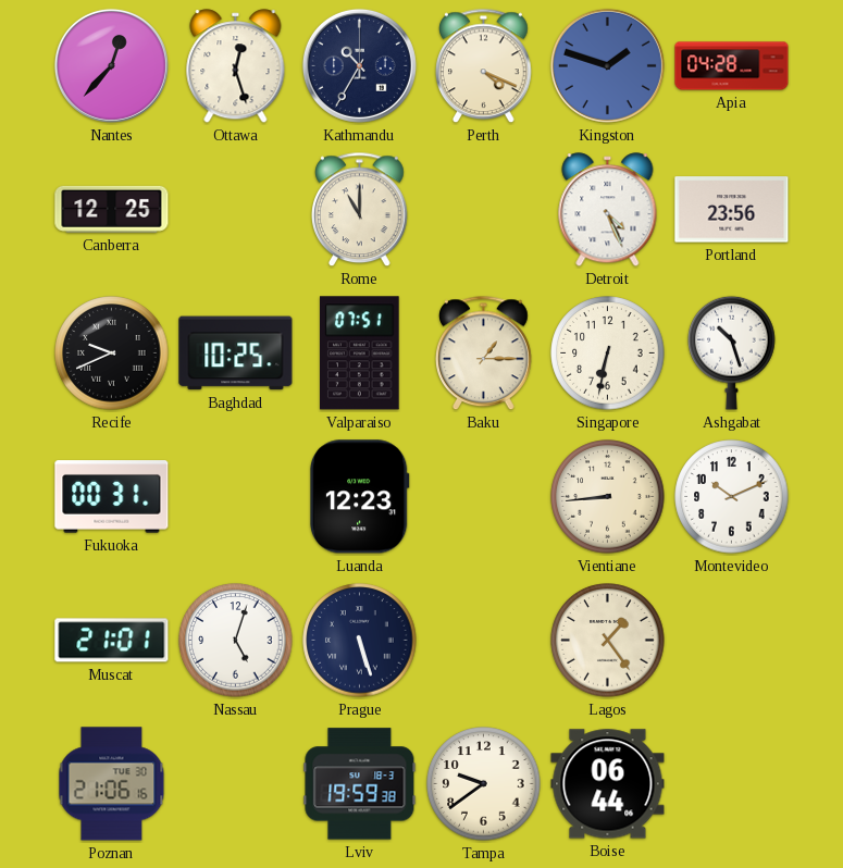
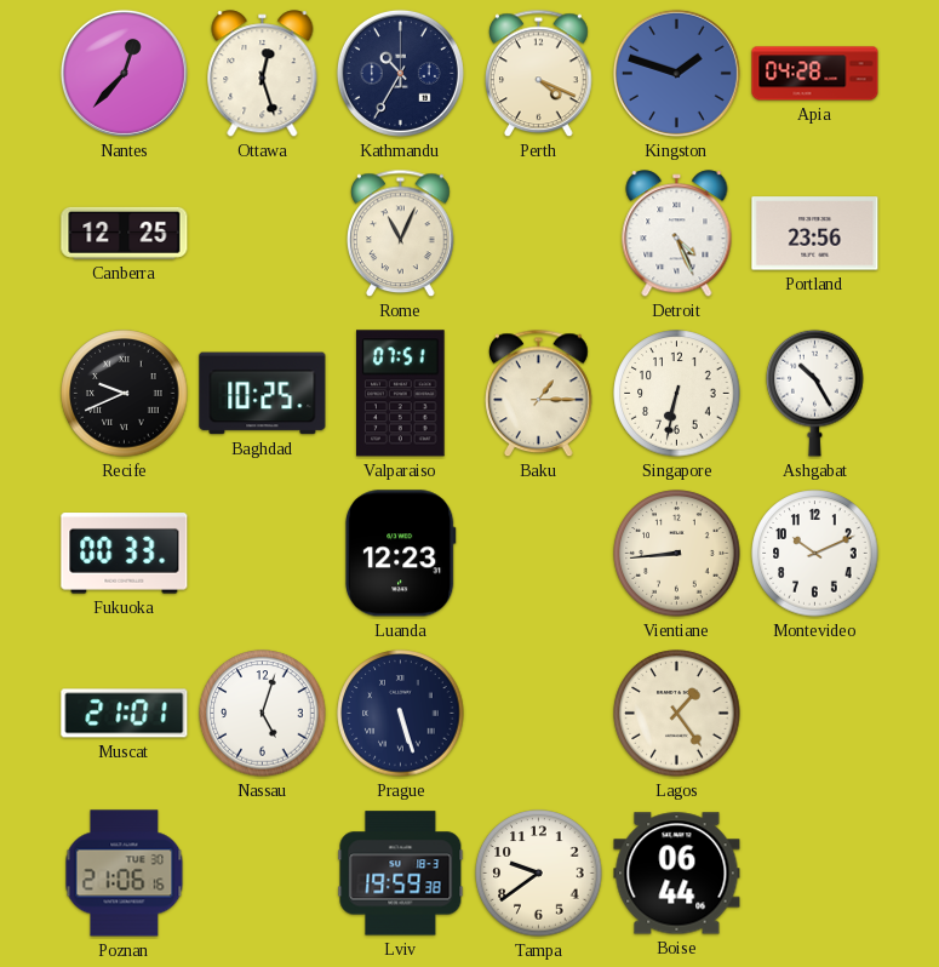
Rome: 11:00 -> 11:04 (401, 234)
Ashgabat: 10:27 -> 10:25 (815, 393)
Fukuoka: 00:31 -> 00:33 (125, 554)
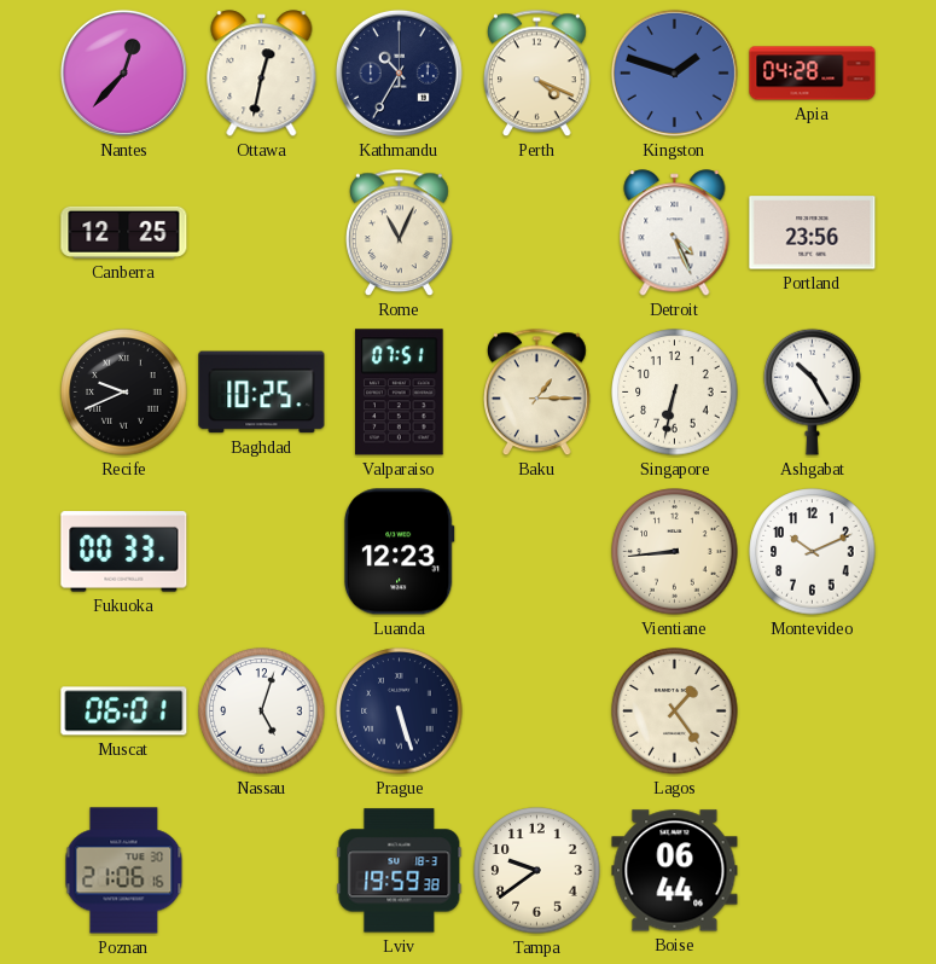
Ottawa: 12:27 -> 12:32 (262, 74)
Muscat: 21:01 -> 06:01 (124, 712)
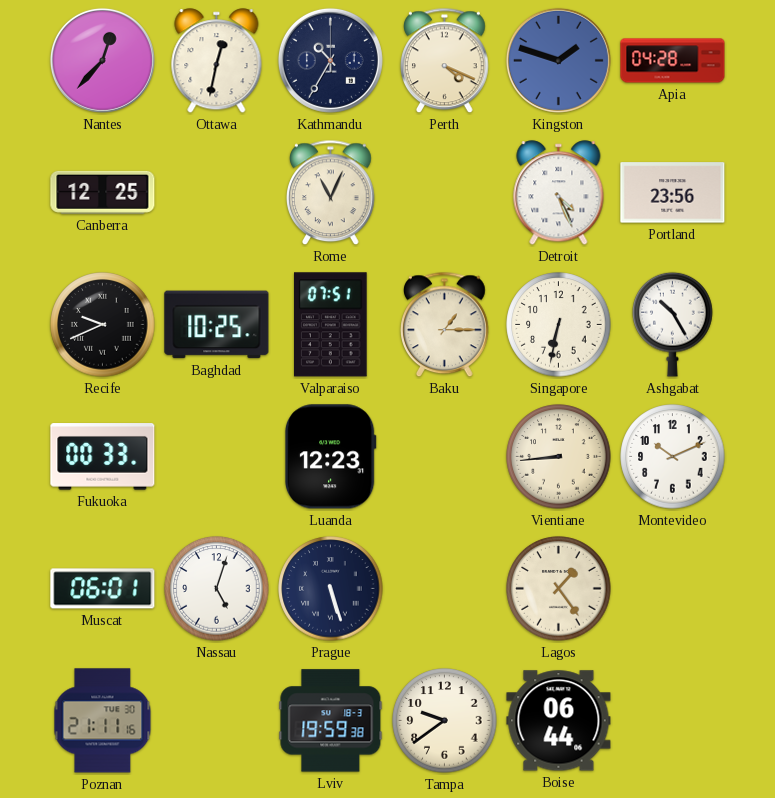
Poznan: 21:06 -> 21:11 (103, 721)
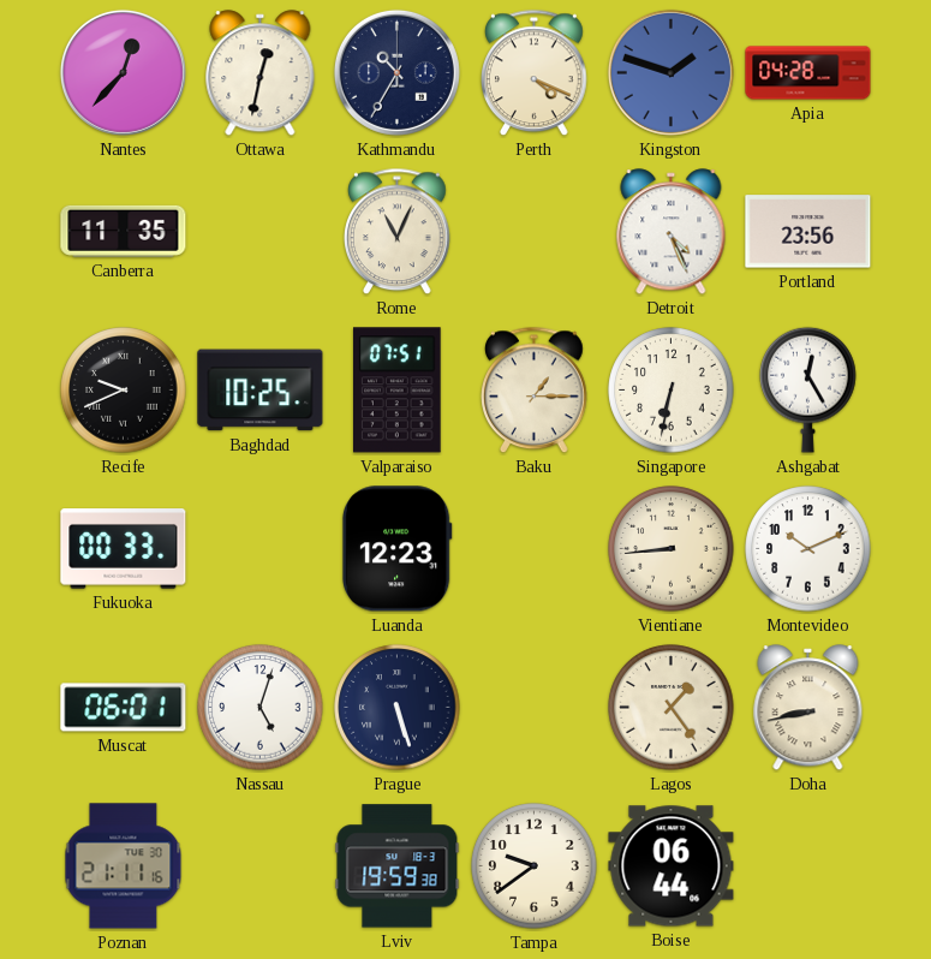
Canberra: 12:25 -> 11:35 (124, 231)
Ashgabat: 10:25 -> 12:25 (808, 389)
Doha: none -> 8:43 (808, 708)
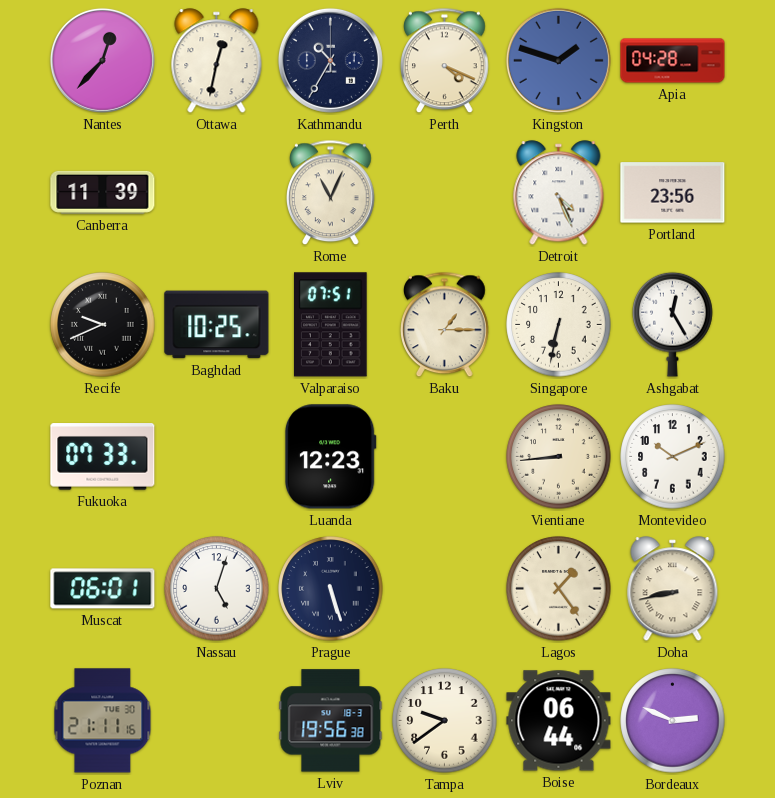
Canberra: 11:35 -> 11:39 (103, 192)
Fukuoka: 00:33 -> 07:33 (103, 457)
Lviv: 19:59 -> 19:56 (331, 721)
Bordeaux: none -> 2:49 (673, 721)
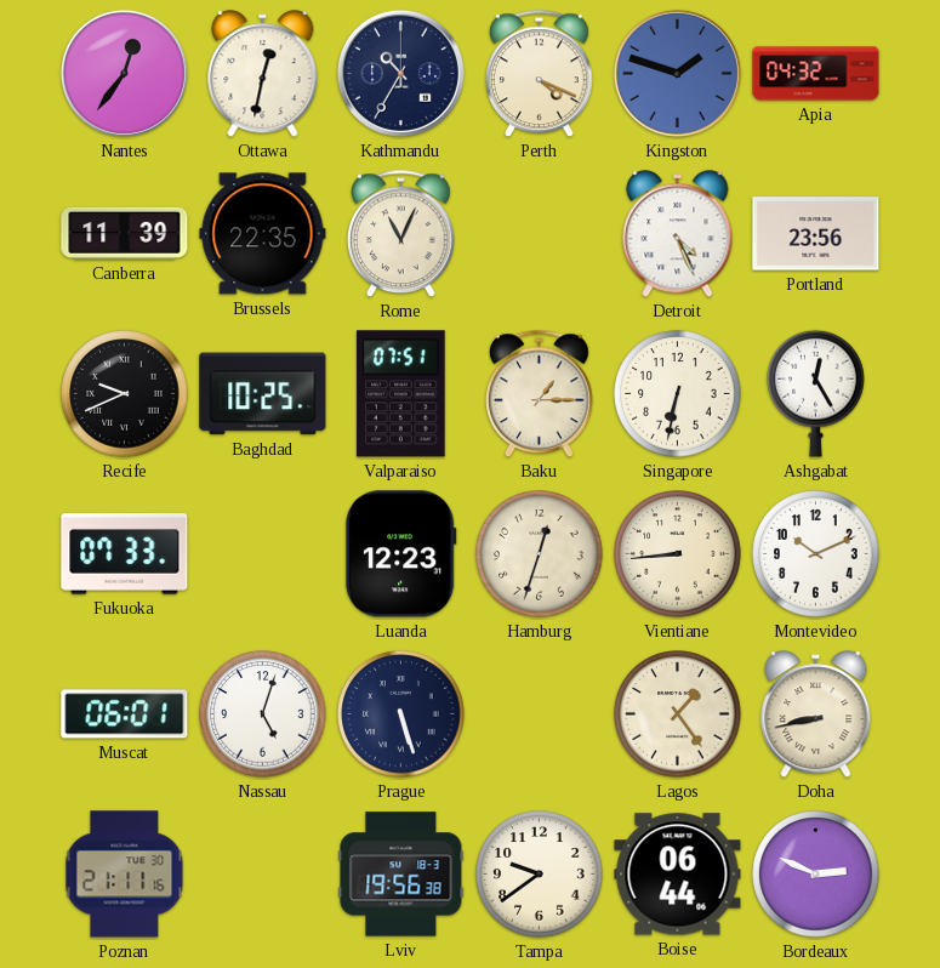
Nantes: 12:37 -> 12:36 (124, 73)
Apia: 04:28 -> 04:32 (816, 74)
Brussels: none -> 22:35 (263, 234)
Hamburg: none -> 12:33 (540, 554)
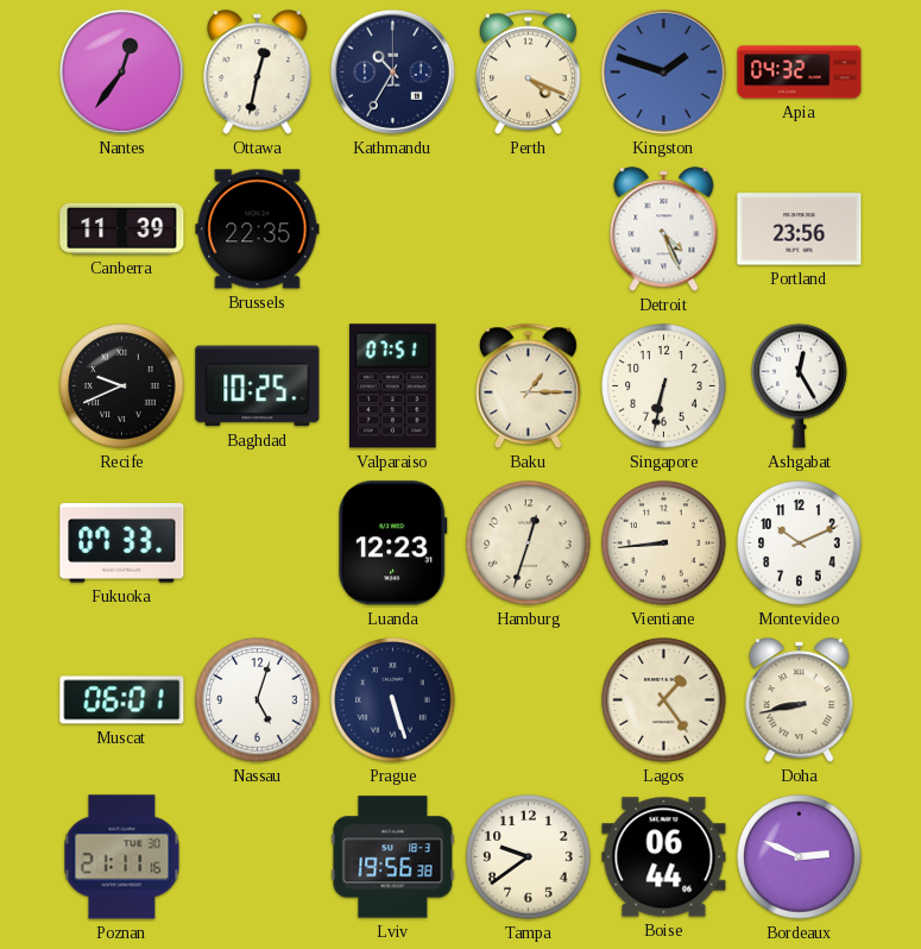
Rome: 11:04 -> none (401, 234)
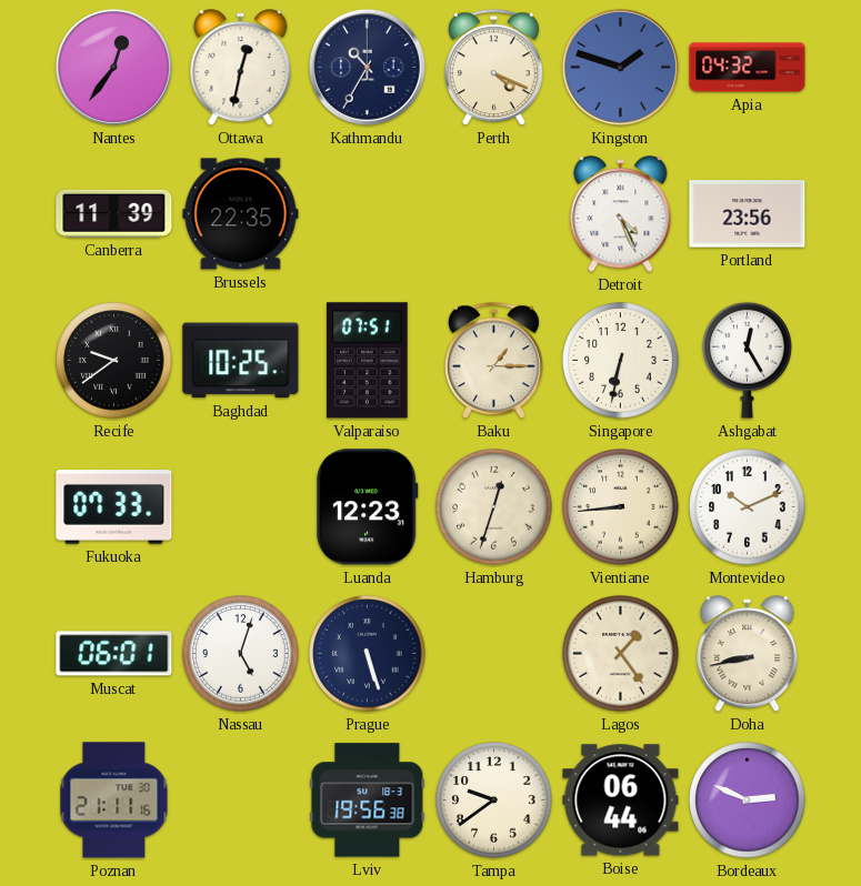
Recife: 9:41 -> 9:39 (114, 361)
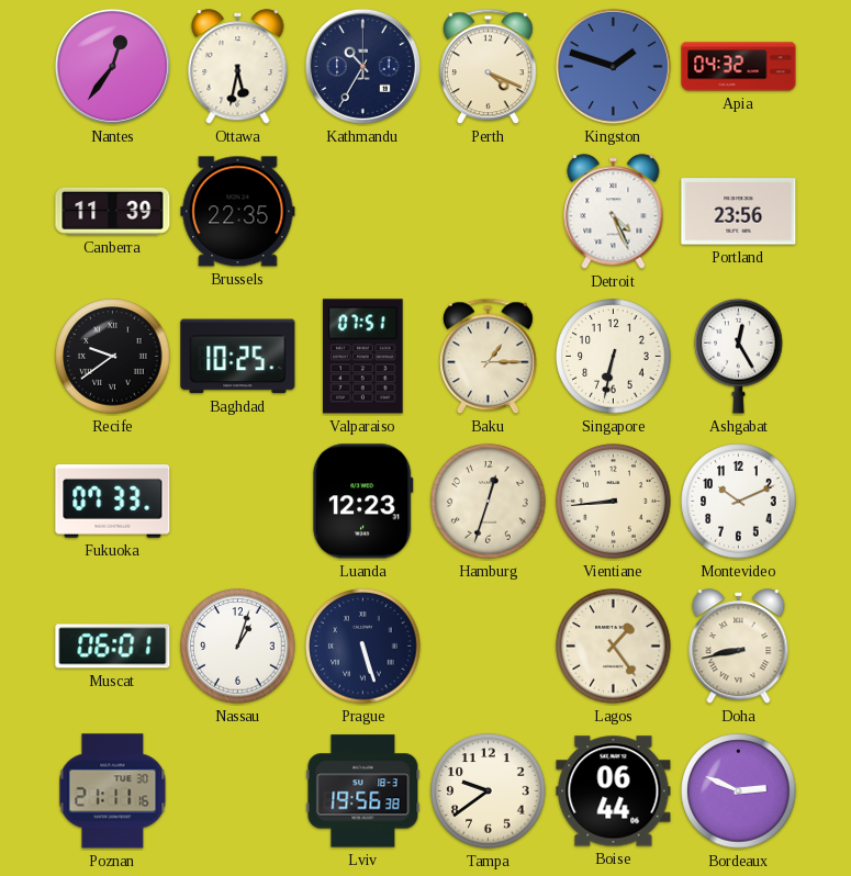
Ottawa: 12:32 -> 5:32 (238, 67)
Nassau: 5:03 -> 1:03 (238, 647)
